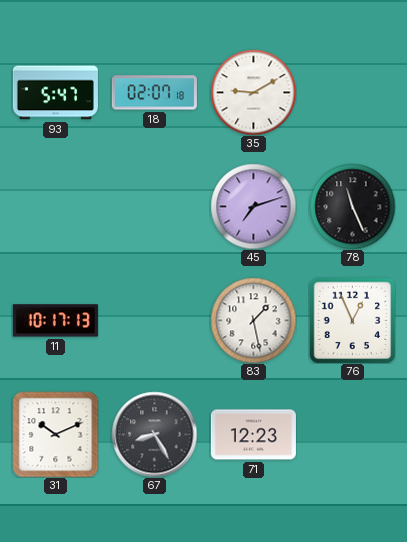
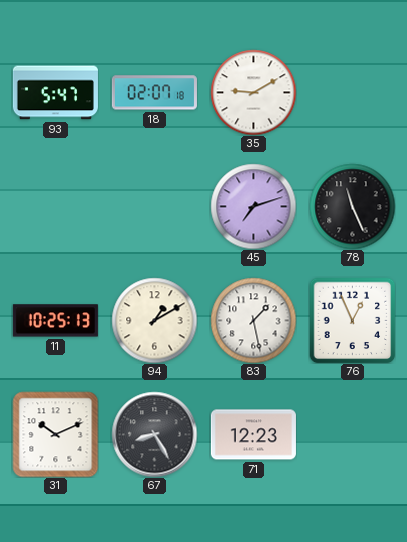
11: 10:17 -> 10:25 (55, 321)
94: none -> 1:10 (154, 320)
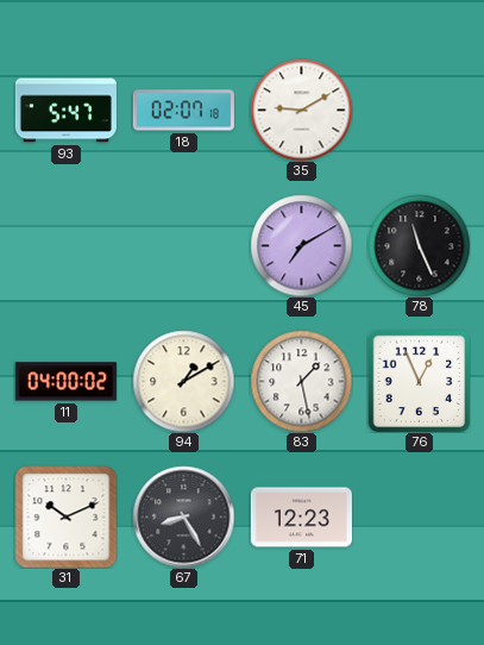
45: 7:12 -> 7:10 (301, 245)
11: 10:25 -> 04:00 (65, 382)
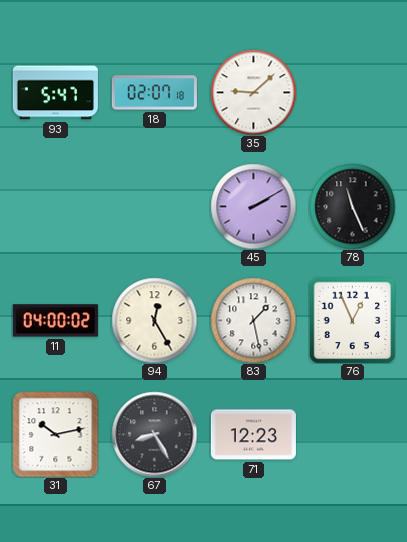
35: 9:10 -> 9:08 (253, 92)
45: 7:10 -> 2:10 (253, 206)
94: 1:10 -> 12:25 (154, 320)
31: 10:11 -> 10:13 (55, 434)
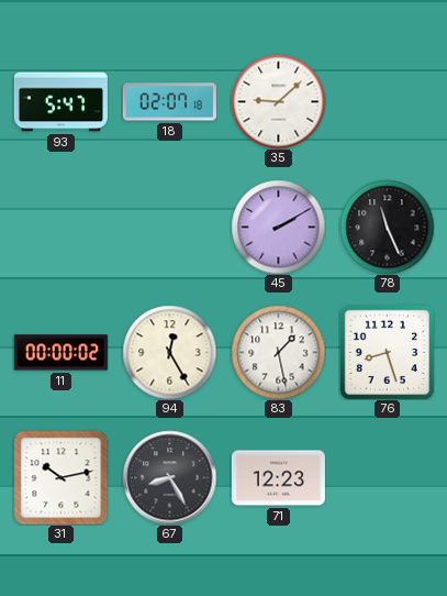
11: 04:00 -> 00:00 (60, 353)
76: 12:56 -> 8:27 (387, 352)
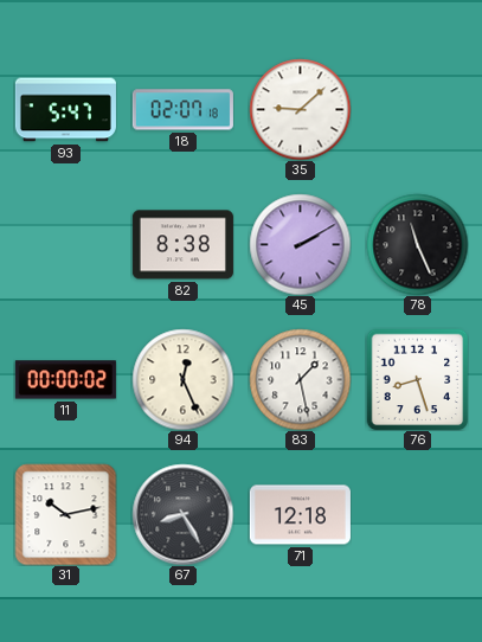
82: none -> 8:38 (182, 245)
94: 12:25 -> 12:26 (182, 379)
71: 12:23 -> 12:18 (300, 515)
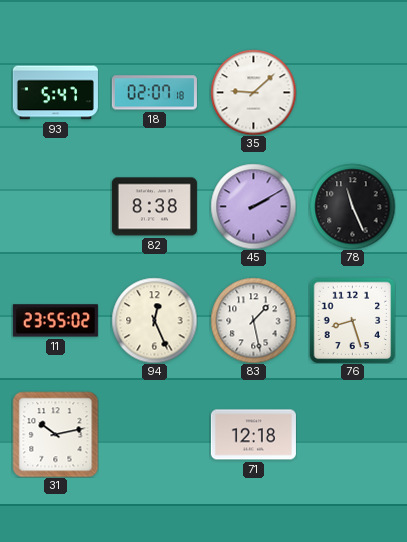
11: 00:00 -> 23:55 (55, 321)
67: 8:25 -> none (182, 514)
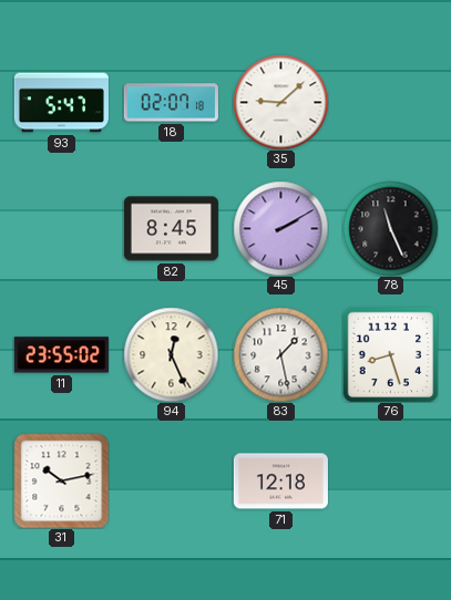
82: 8:38 -> 8:45 (171, 229)
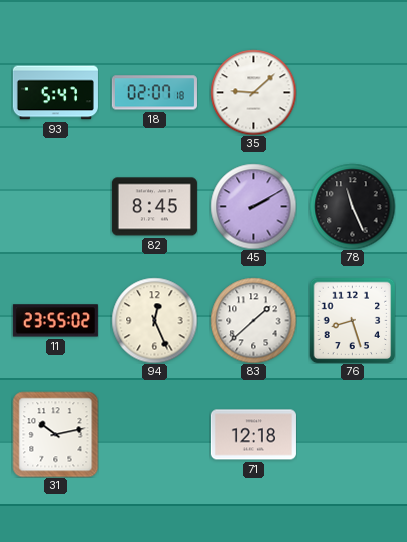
83: 1:28 -> 1:38 (253, 320)
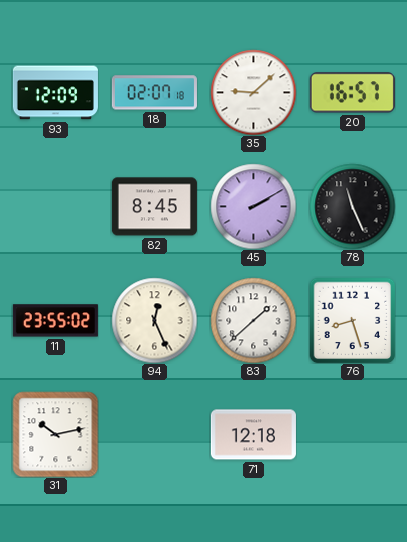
93: 5:47 -> 12:09 (55, 93)
20: none -> 16:57 (352, 93)
